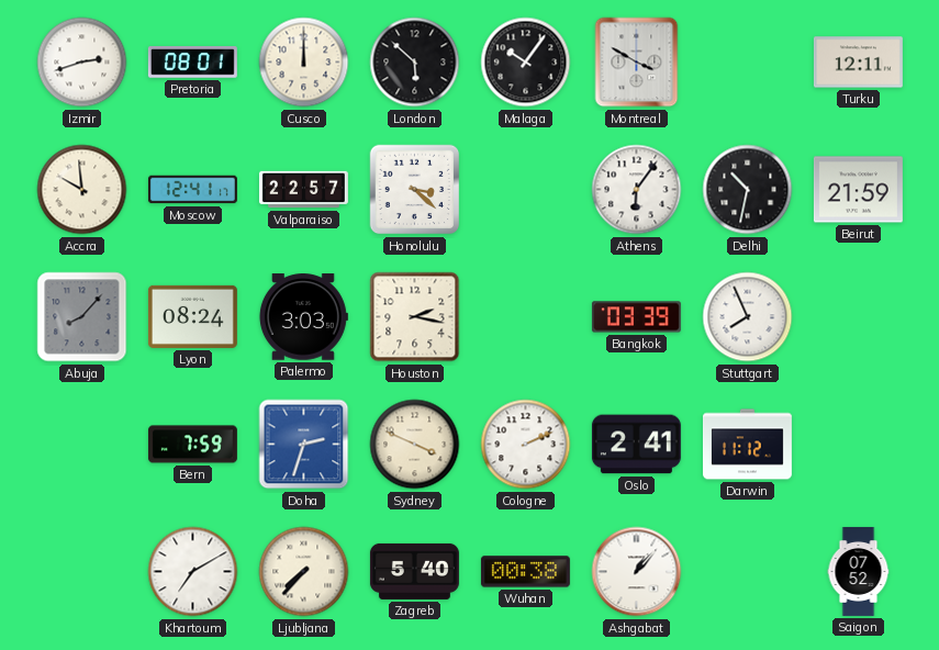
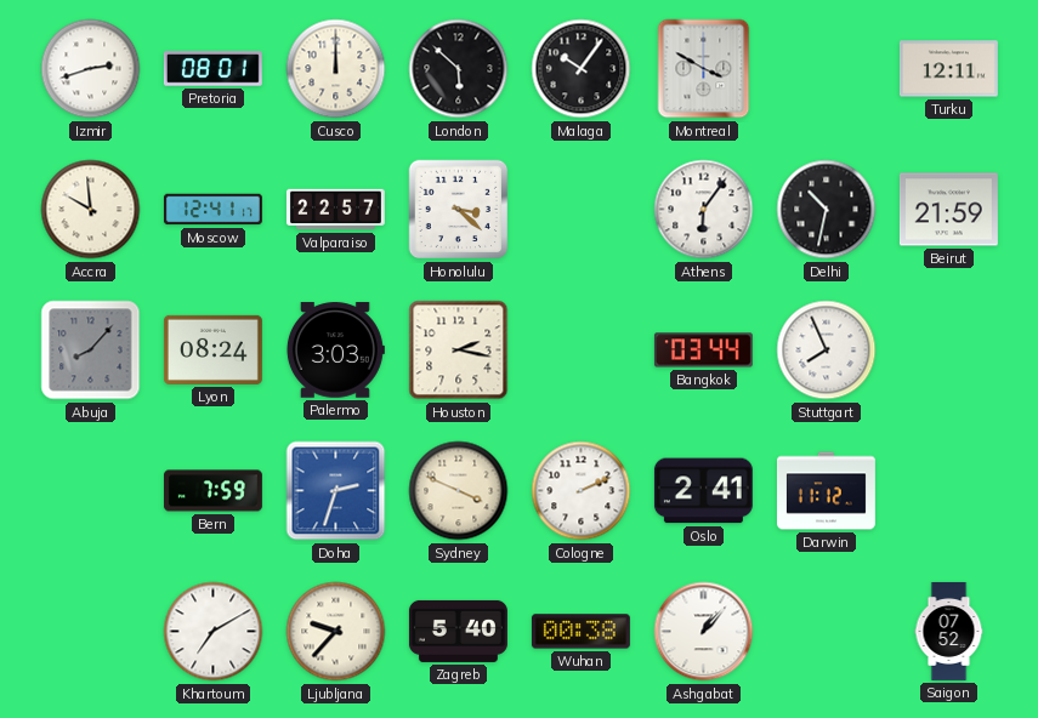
Bangkok: 03:39 -> 03:44 (703, 351)
Ljubljana: 7:37 -> 9:37 (336, 632)
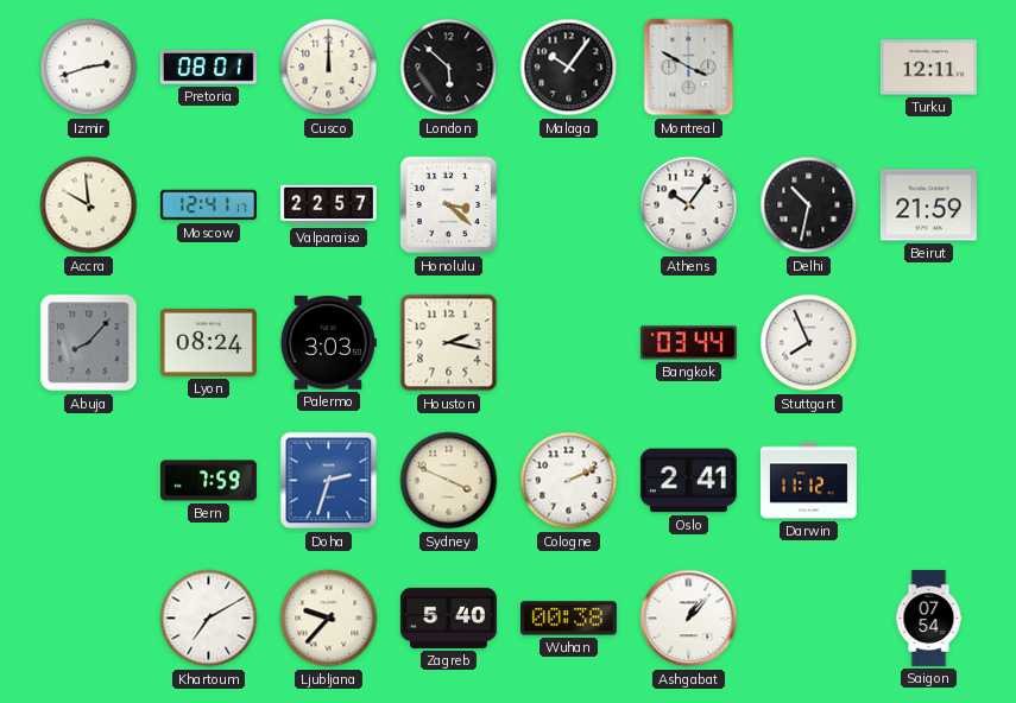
Athens: 6:06 -> 10:06 (689, 205)
Saigon: 07:52 -> 07:54 (929, 617)
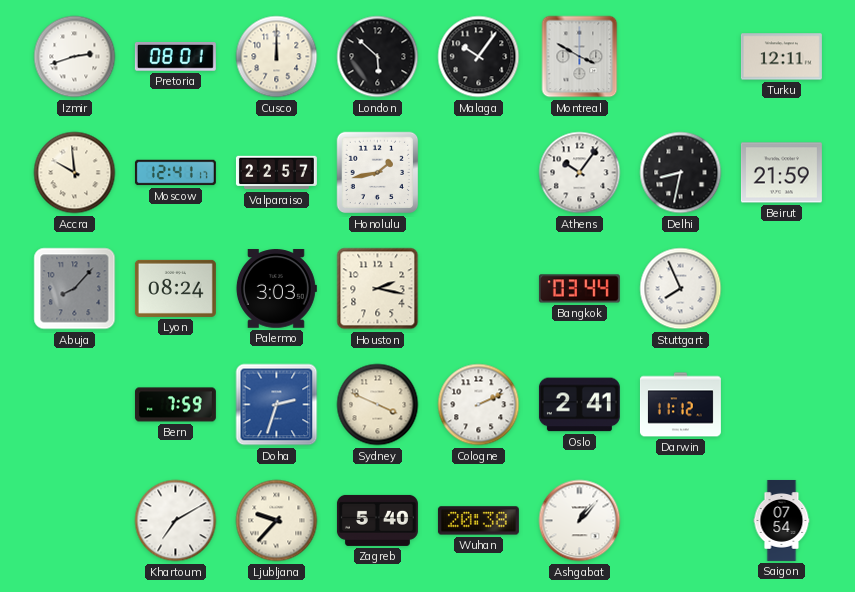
Honolulu: 3:22 -> 1:43 (378, 173)
Delhi: 10:32 -> 8:32 (681, 173)
Wuhan: 00:38 -> 20:38 (478, 521)
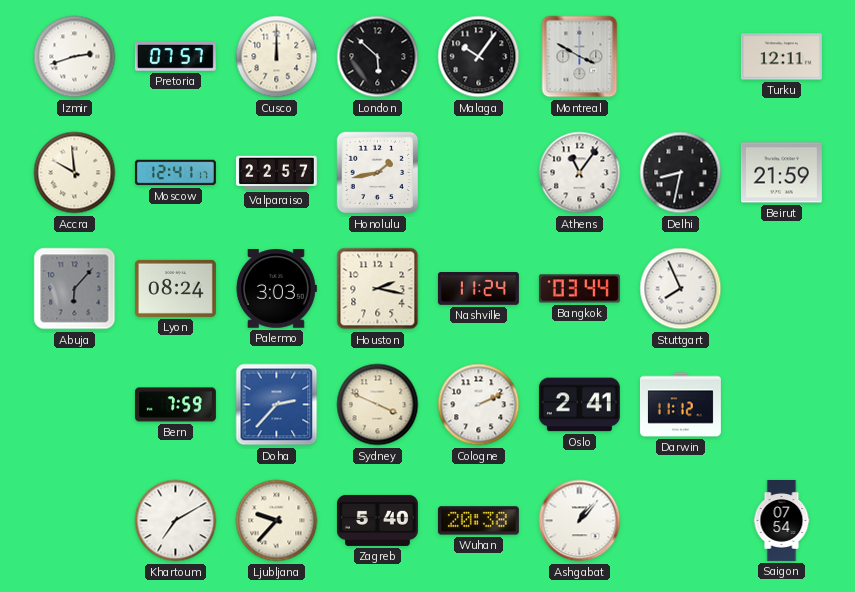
Pretoria: 08:01 -> 07:57 (175, 57)
Athens: 10:06 -> 11:06 (580, 173)
Abuja: 8:07 -> 6:07 (75, 289)
Nashville: none -> 11:24 (478, 289)
Doha: 2:33 -> 2:37 (277, 405)
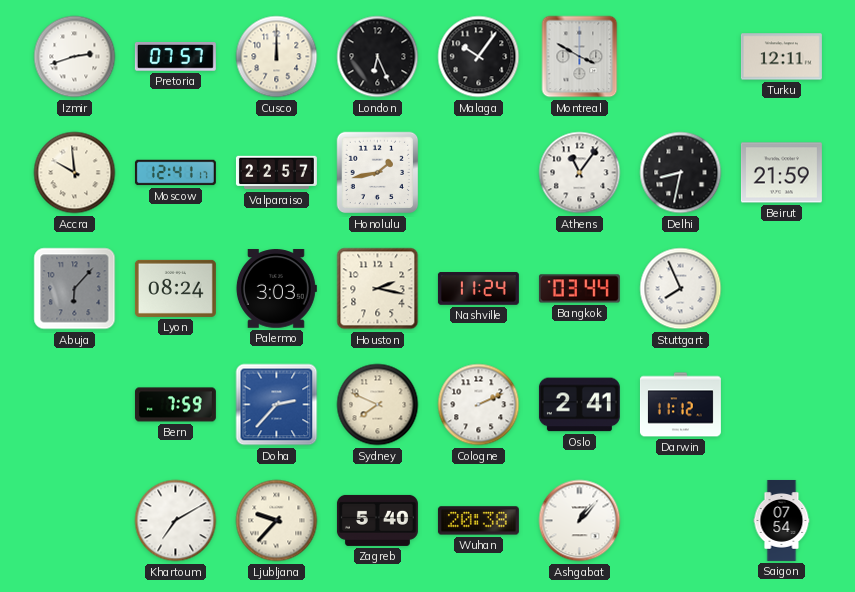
London: 5:52 -> 6:26 (378, 57)
Sydney: 3:49 -> 7:49 (378, 405)
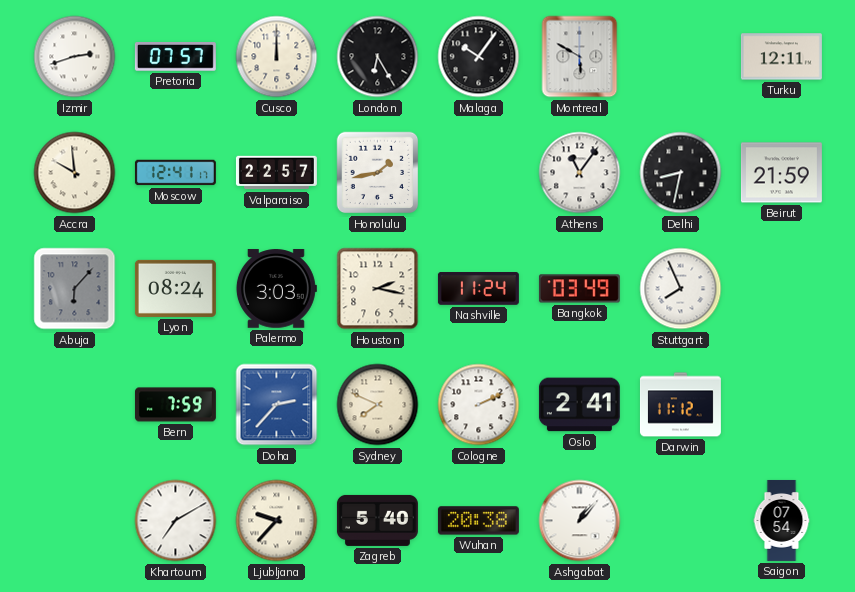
London: 6:26 -> 6:25 (378, 57)
Montreal: 3:50 -> 5:50 (580, 57)
Bangkok: 03:44 -> 03:49 (579, 289)
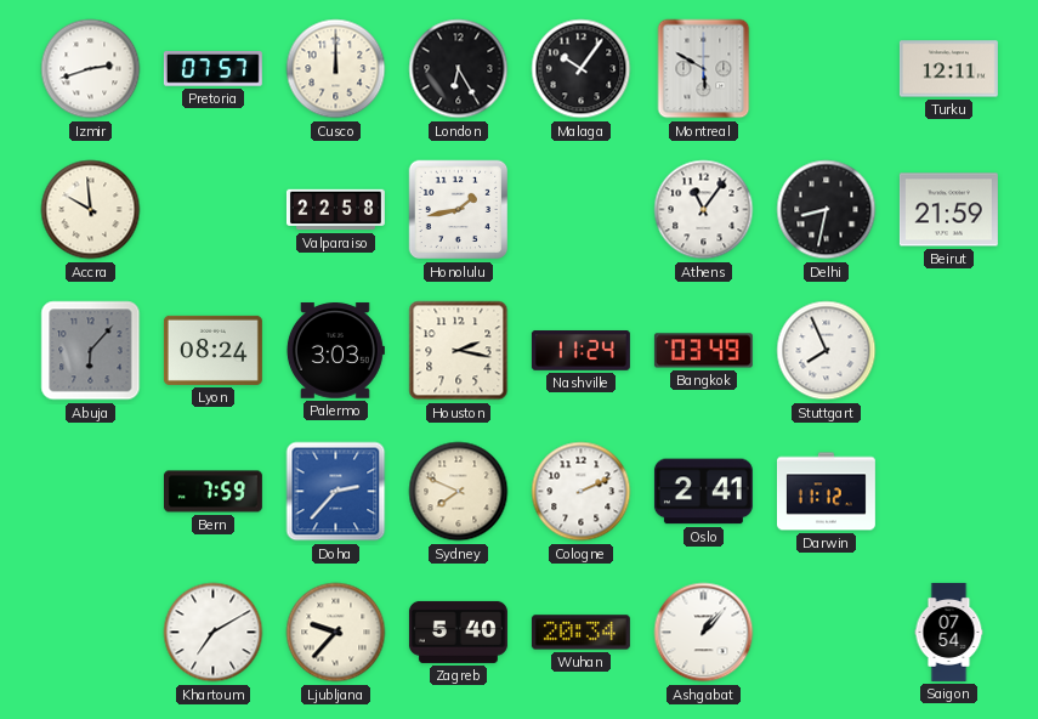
Moscow: 12:41 -> none (175, 173)
Valparaiso: 22:57 -> 22:58 (335, 210)
Wuhan: 20:38 -> 20:34 (580, 633)
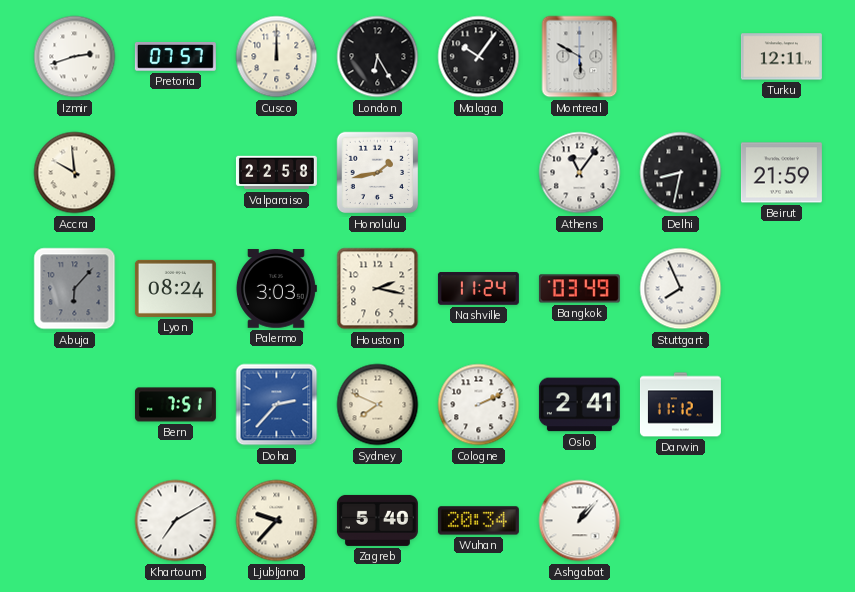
Bern: 7:59 -> 7:51 (175, 405)
Saigon: 07:54 -> none (949, 632)
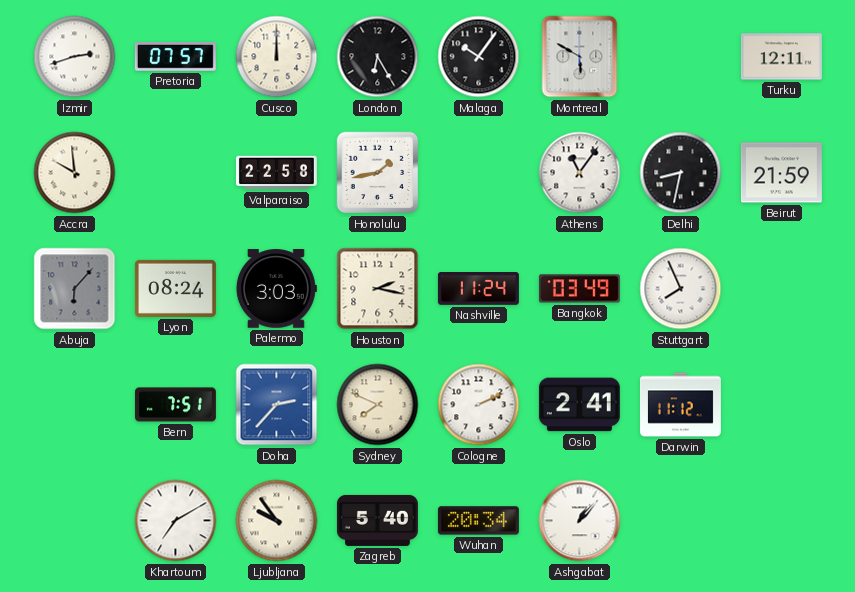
Ljubljana: 9:37 -> 9:54 (277, 521)
